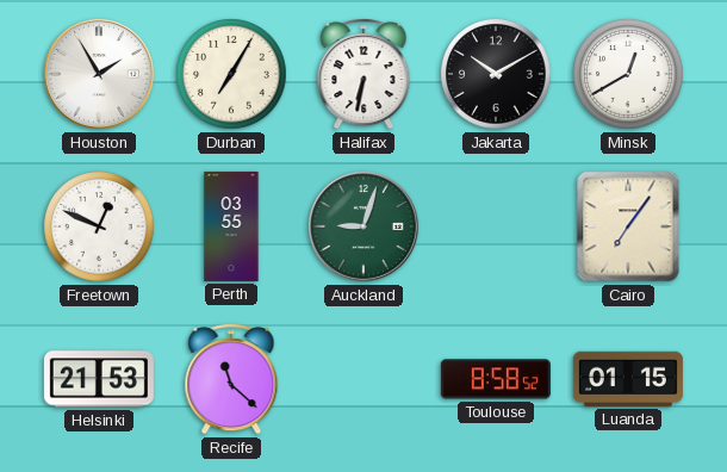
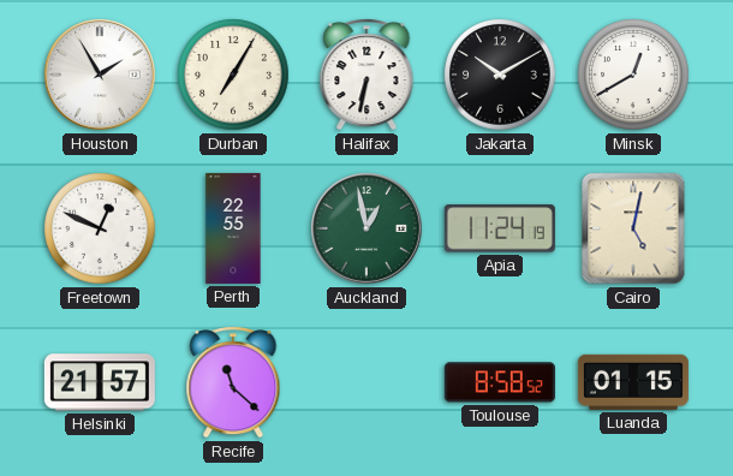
Perth: 03:55 -> 22:55 (233, 228)
Auckland: 9:03 -> 12:58 (368, 230)
Apia: none -> 11:24 (500, 228)
Cairo: 7:06 -> 5:02 (633, 228)
Helsinki: 21:53 -> 21:57 (100, 382)
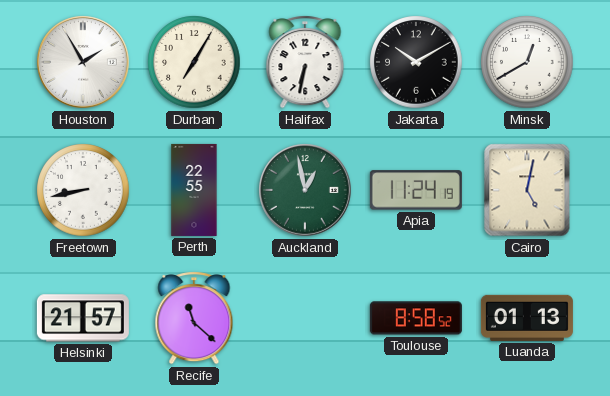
Freetown: 12:49 -> 8:43 (83, 190)
Luanda: 01:15 -> 01:13 (527, 318)
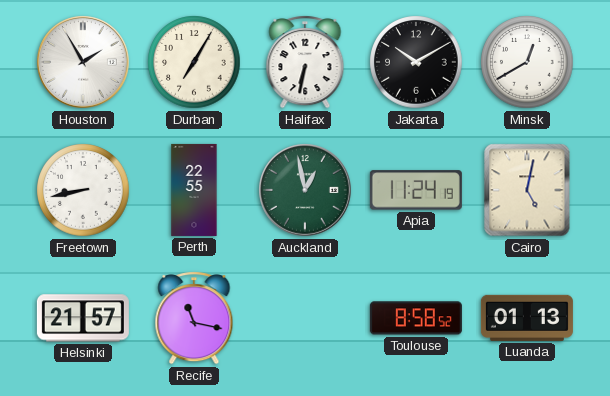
Recife: 11:22 -> 11:17 (194, 318)
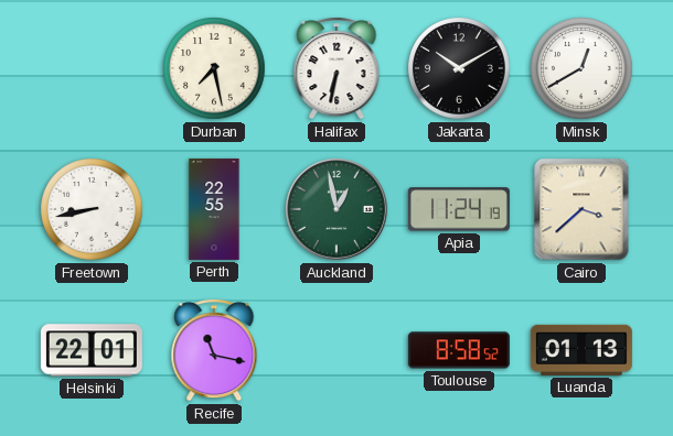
Houston: 1:55 -> none (84, 63)
Durban: 7:05 -> 7:28 (214, 68)
Cairo: 5:02 -> 3:38 (581, 209)
Helsinki: 21:57 -> 22:01 (92, 350)
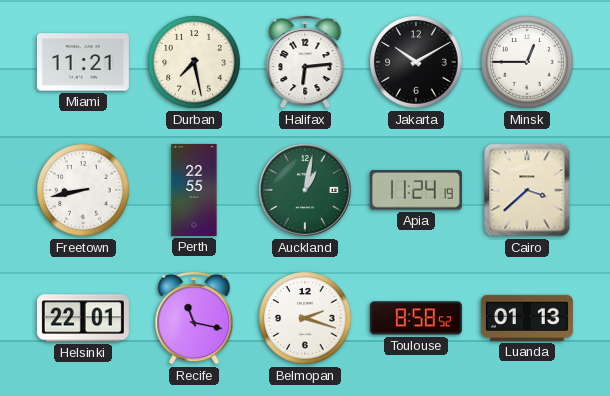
Miami: none -> 11:21 (83, 62)
Halifax: 6:32 -> 6:14 (305, 62)
Minsk: 12:40 -> 12:45 (527, 62)
Auckland: 12:58 -> 1:02 (306, 191)
Belmopan: none -> 2:18 (305, 318)
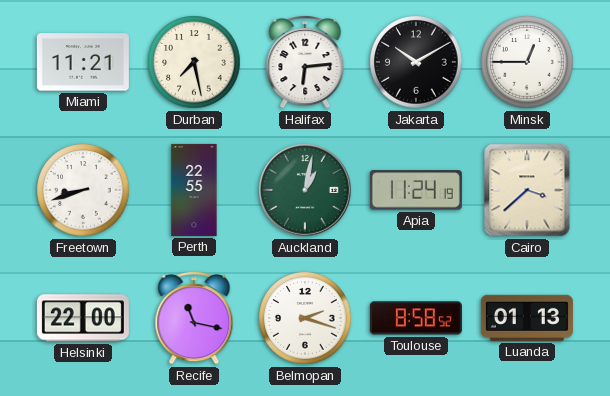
Freetown: 8:43 -> 8:42 (83, 190)
Helsinki: 22:01 -> 22:00 (83, 318)
